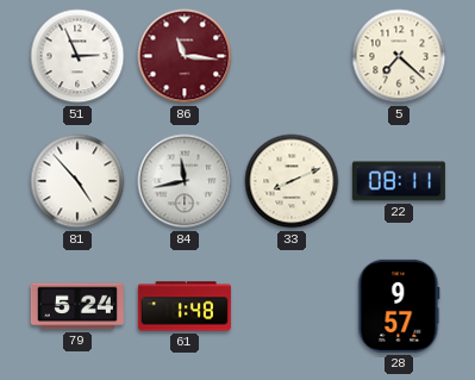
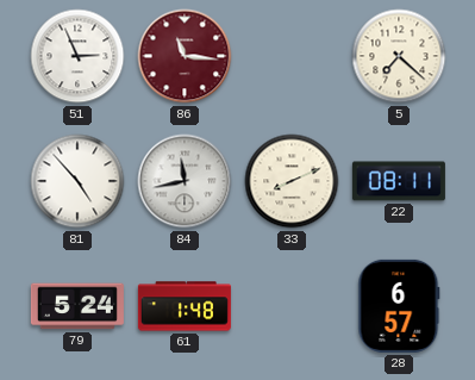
28: 9:57 -> 6:57 (399, 306)
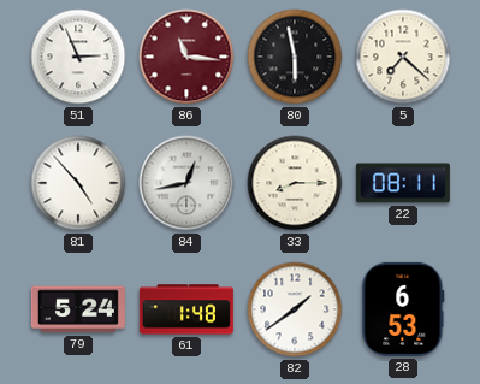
80: none -> 5:58 (295, 57)
84: 11:43 -> 12:43 (186, 183)
33: 8:11 -> 8:15 (295, 183)
82: none -> 1:39 (295, 309)
28: 6:57 -> 6:53 (403, 309)
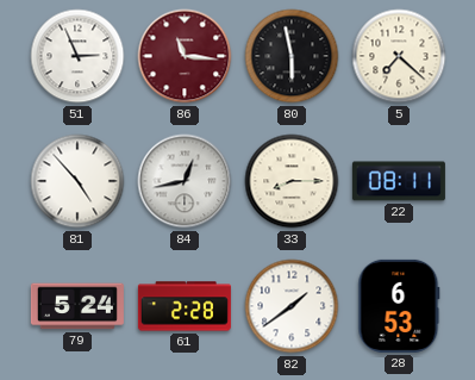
61: 1:48 -> 2:28 (185, 306)
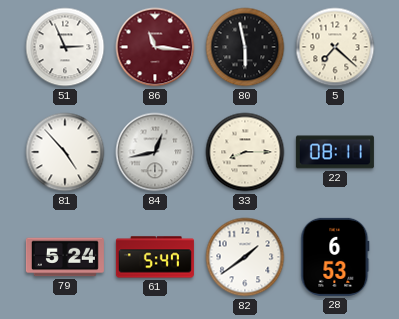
61: 2:28 -> 5:47 (155, 257)
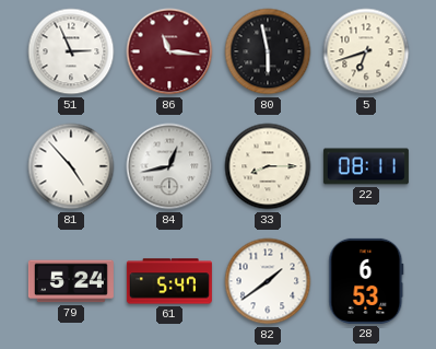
5: 7:22 -> 6:42 (366, 51)
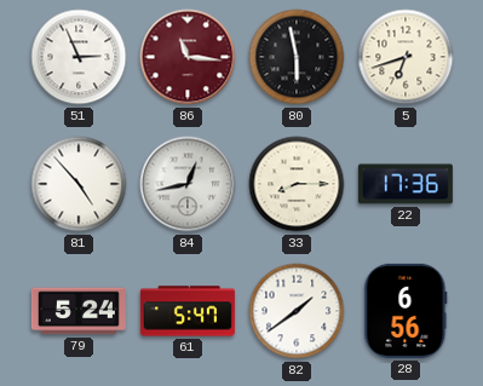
22: 08:11 -> 17:36 (406, 184)
28: 6:53 -> 6:56 (406, 311)
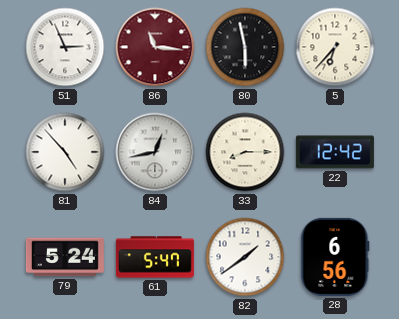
5: 6:42 -> 6:37 (335, 47)
22: 17:36 -> 12:42 (335, 152)
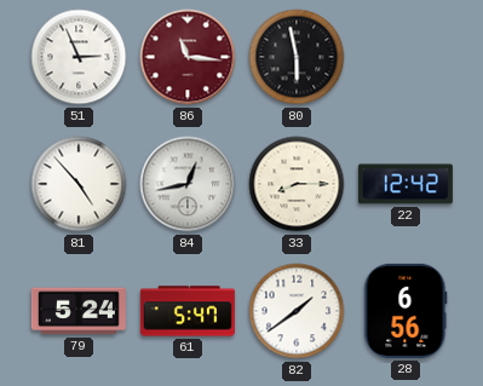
5: 6:37 -> none (335, 47)
